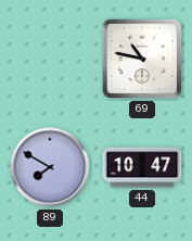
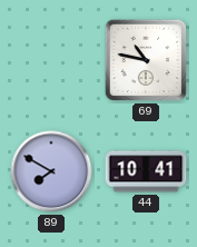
44: 10:47 -> 10:41 (146, 171)
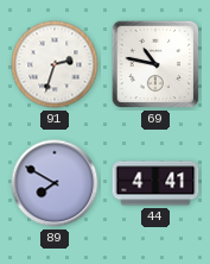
91: none -> 2:33 (55, 64)
44: 10:41 -> 4:41 (155, 183)
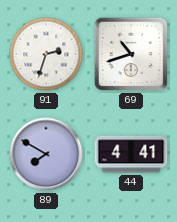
69: 10:47 -> 10:42 (131, 54)
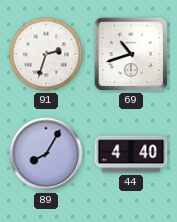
89: 7:50 -> 8:05 (46, 154)
44: 4:41 -> 4:40 (131, 154)
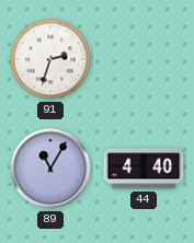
69: 10:42 -> none (131, 54)
89: 8:05 -> 11:05 (50, 169)
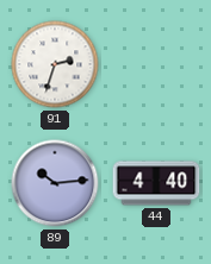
89: 11:05 -> 10:14 (55, 183)
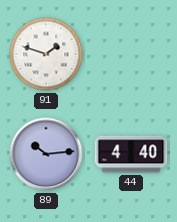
91: 2:33 -> 1:48 (46, 54)
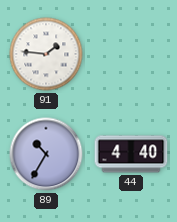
91: 1:48 -> 1:46 (46, 54)
89: 10:14 -> 10:35 (46, 154)
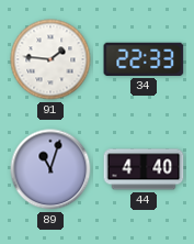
34: none -> 22:33 (144, 59)
89: 10:35 -> 11:03 (50, 169)
